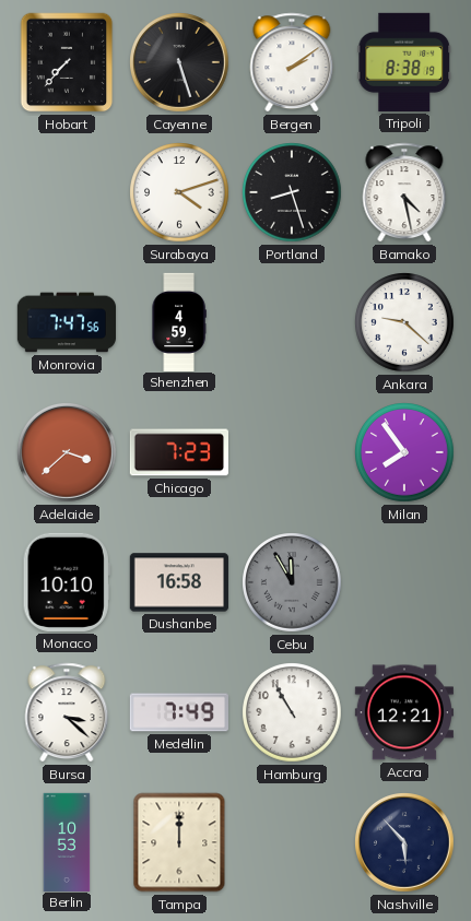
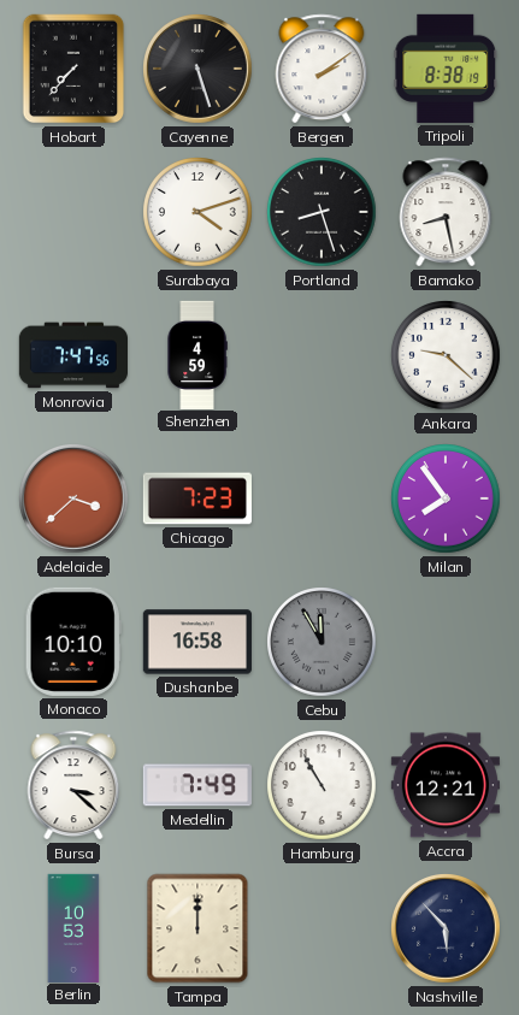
Bamako: 4:28 -> 8:28 (446, 212)
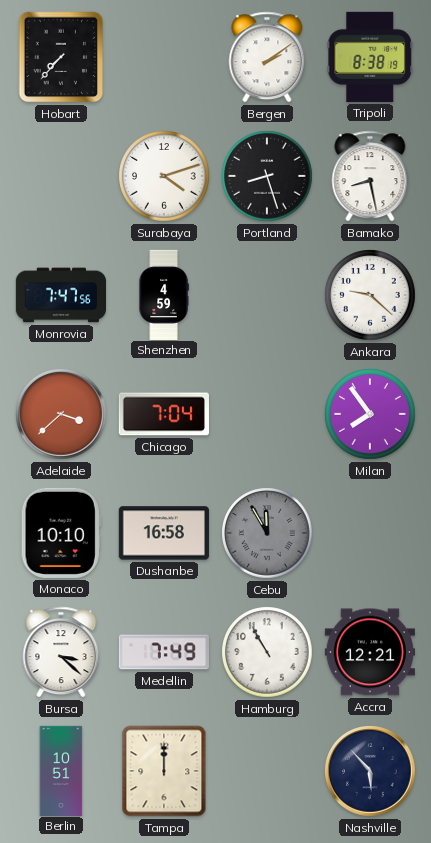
Cayenne: 5:27 -> none (199, 70)
Chicago: 7:23 -> 7:04 (164, 414)
Berlin: 10:53 -> 10:51 (61, 770)
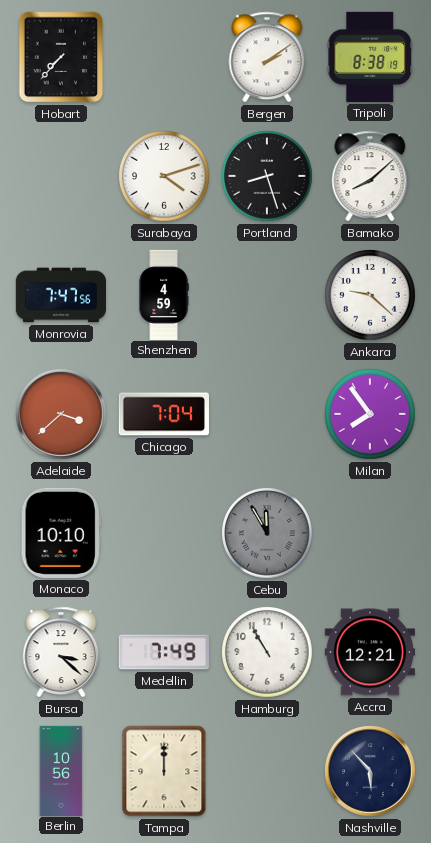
Bamako: 8:28 -> 8:08 (370, 176)
Dushanbe: 16:58 -> none (164, 533)
Berlin: 10:51 -> 10:56 (61, 770)
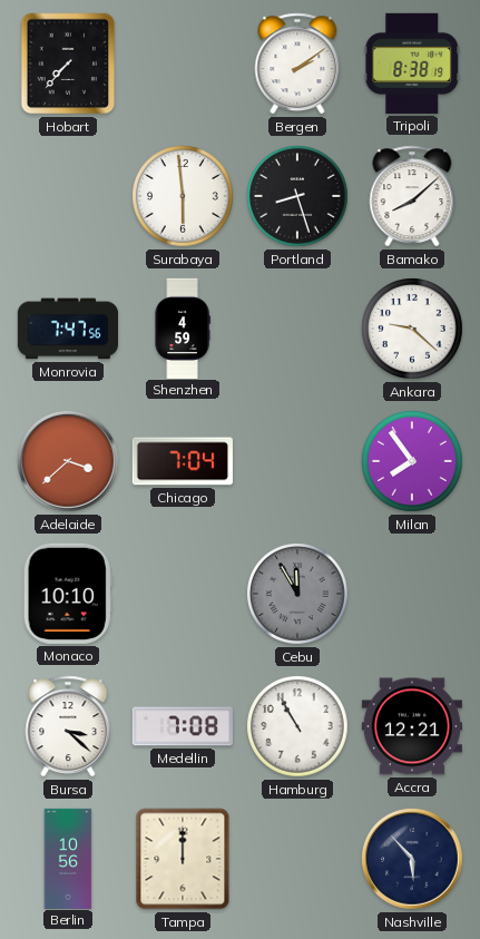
Surabaya: 4:12 -> 5:59 (183, 196)
Medellin: 7:49 -> 7:08 (183, 726)
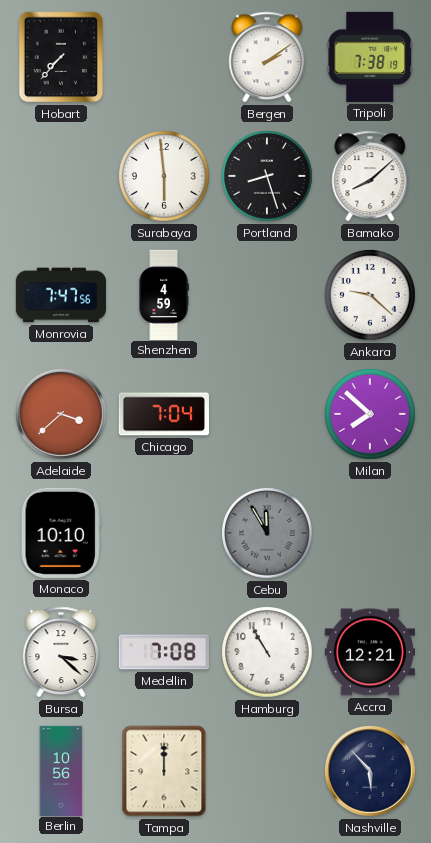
Tripoli: 8:38 -> 7:38 (370, 57)
Milan: 7:54 -> 7:52 (370, 414)
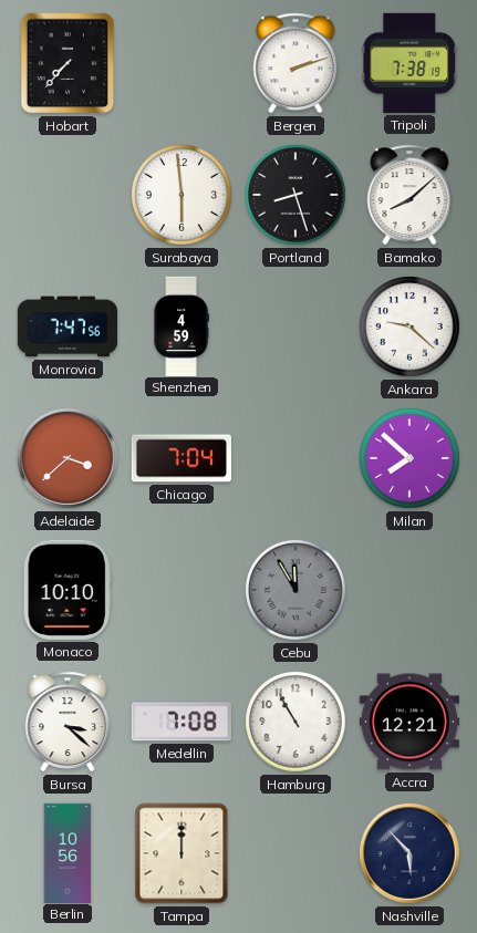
Bergen: 2:09 -> 2:12 (295, 63)
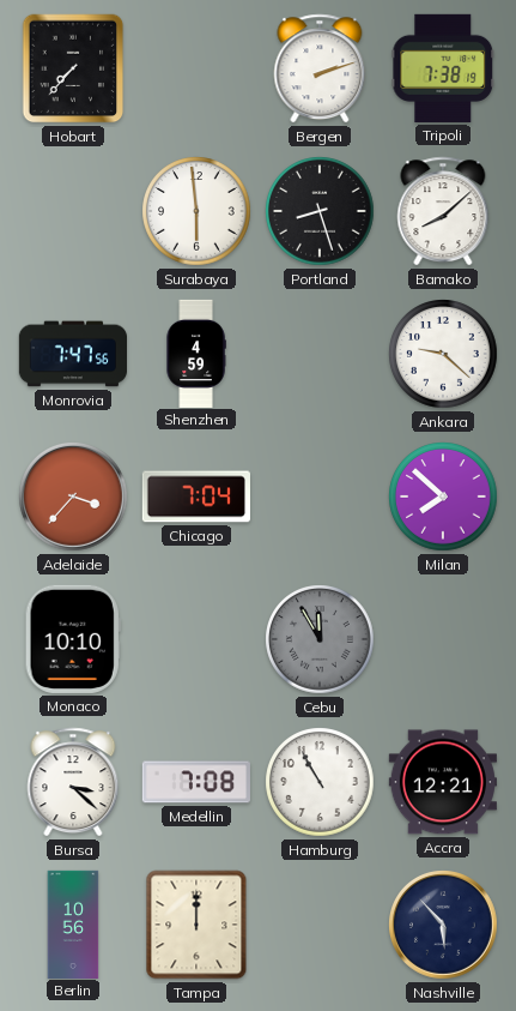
Adelaide: 3:38 -> 3:37 (74, 498)
